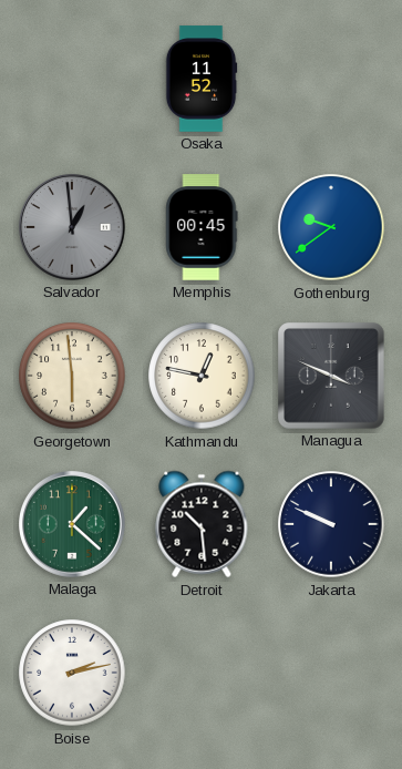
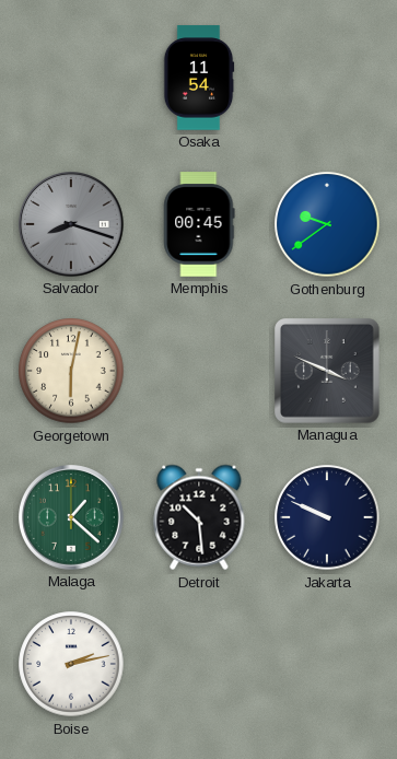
Osaka: 11:52 -> 11:54 (199, 78)
Salvador: 12:59 -> 8:18 (72, 225)
Georgetown: 5:59 -> 6:02 (71, 371)
Kathmandu: 12:47 -> none (202, 376)
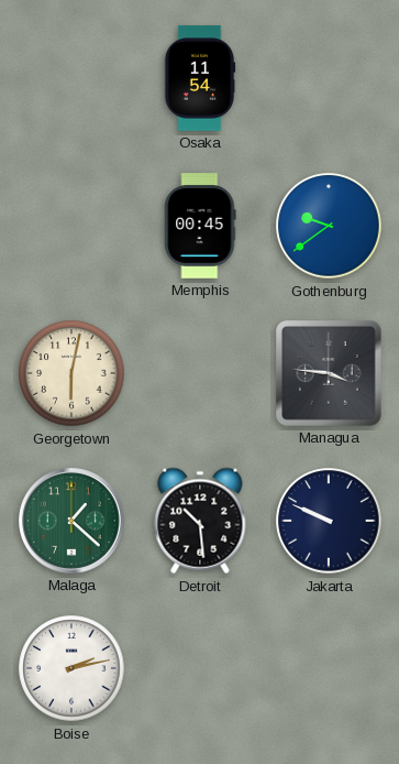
Salvador: 8:18 -> none (72, 225)
Managua: 3:49 -> 3:46 (329, 373)
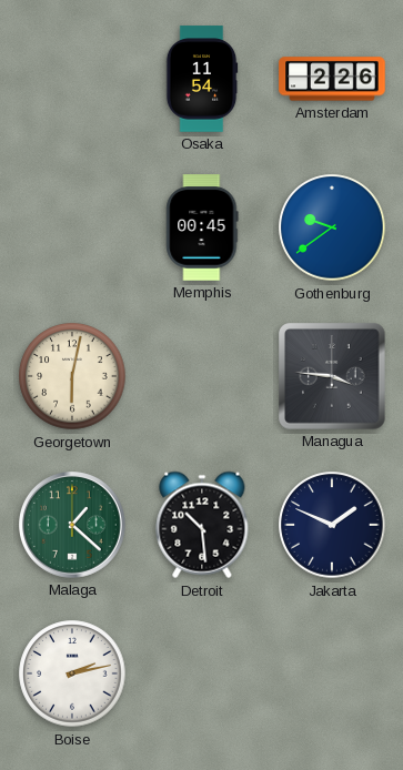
Amsterdam: none -> 2:26 (332, 79)
Jakarta: 9:49 -> 1:49 (332, 525)
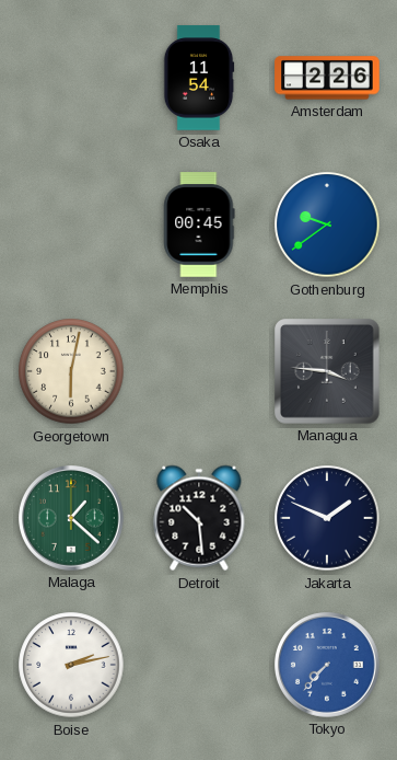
Tokyo: none -> 7:37 (328, 666)
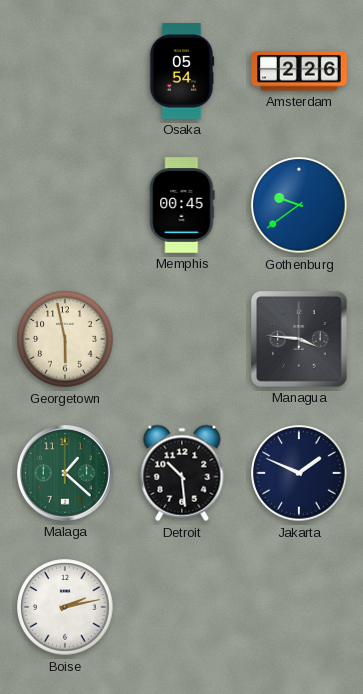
Osaka: 11:54 -> 05:54 (182, 71)
Georgetown: 6:02 -> 5:58 (65, 339)
Tokyo: 7:37 -> none (328, 666)
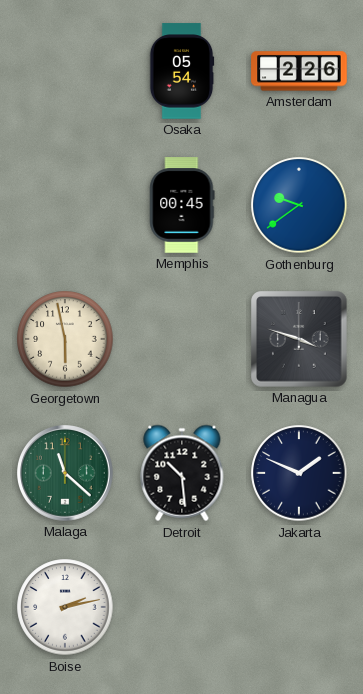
Managua: 3:46 -> 3:48 (299, 339)
Malaga: 1:22 -> 11:22 (66, 474)
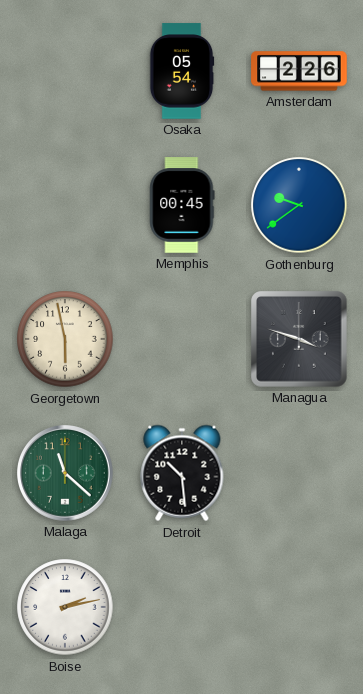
Jakarta: 1:49 -> none (299, 473)
